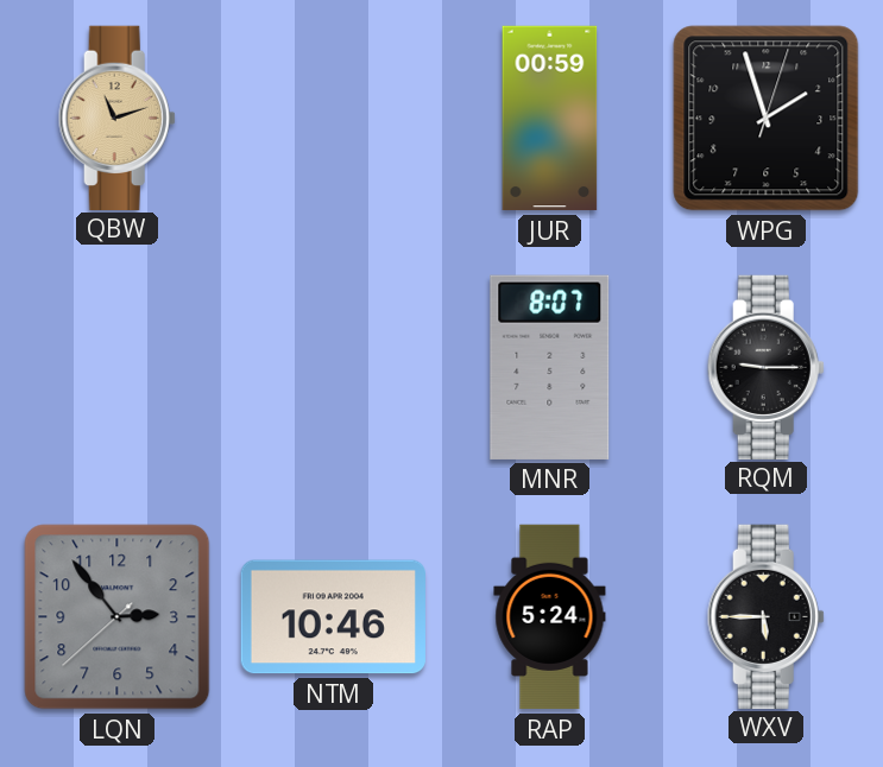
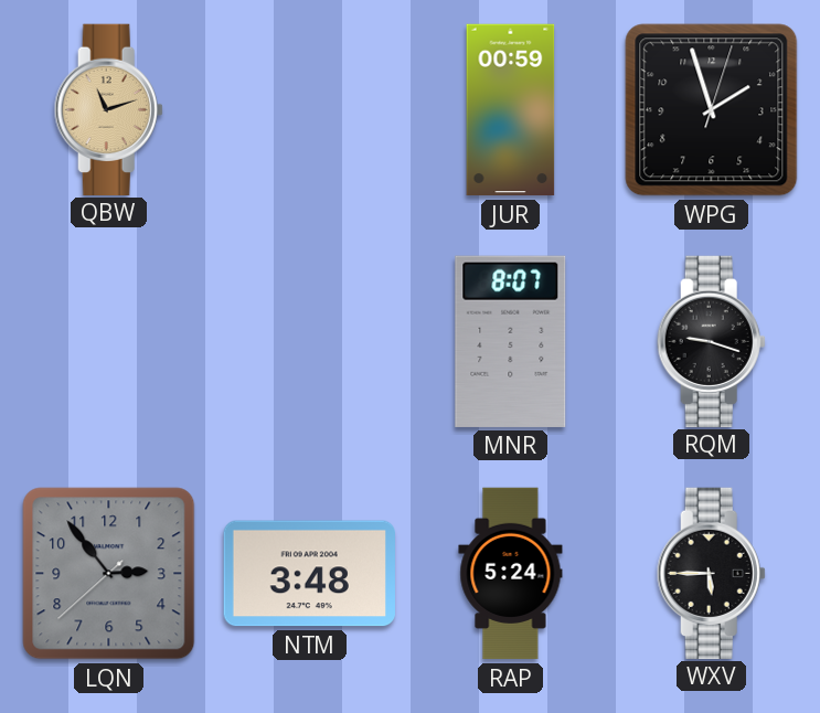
RQM: 9:15 -> 9:18 (711, 341)
NTM: 10:46 -> 3:48 (309, 574)
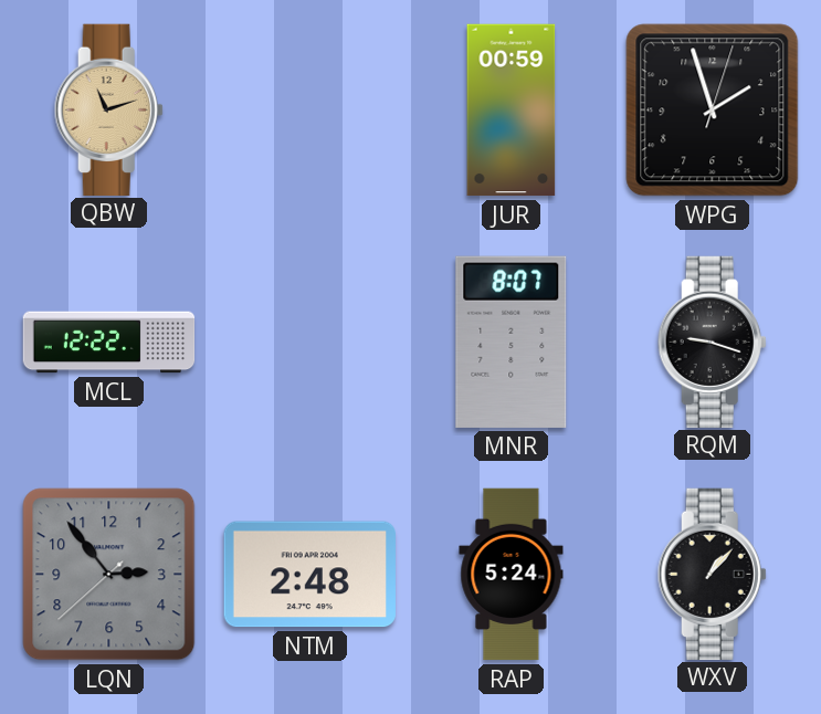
MCL: none -> 12:22 (109, 343)
NTM: 3:48 -> 2:48 (309, 575)
WXV: 5:45 -> 1:07 (712, 574)
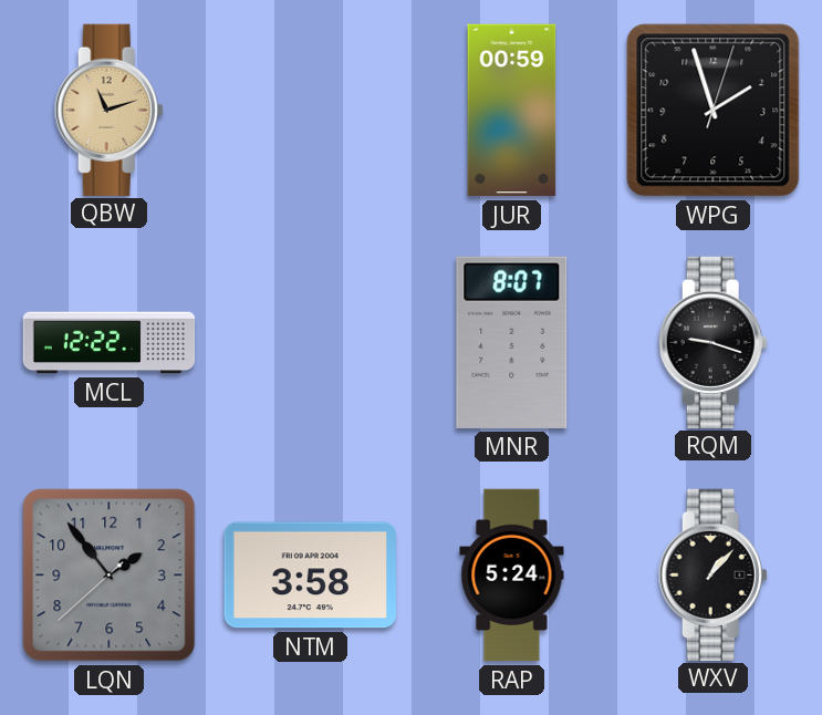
LQN: 2:53 -> 1:53 (110, 576)
NTM: 2:48 -> 3:58 (310, 576)
